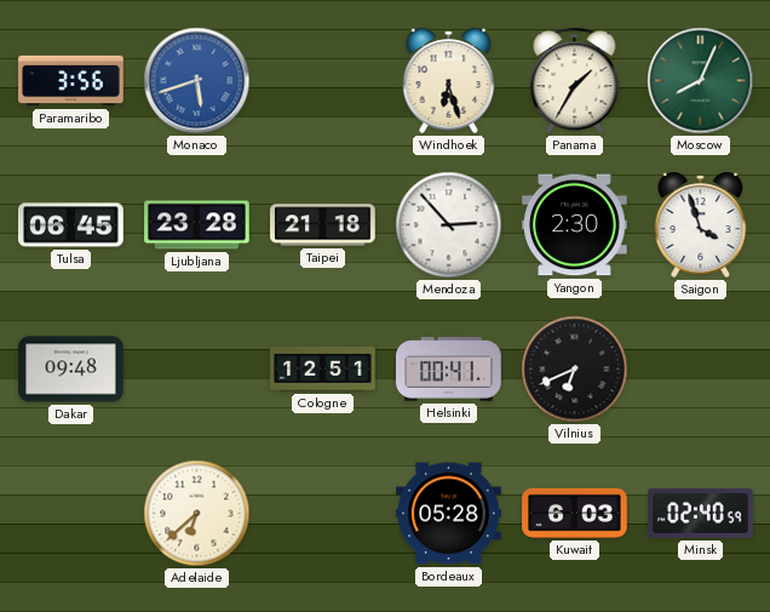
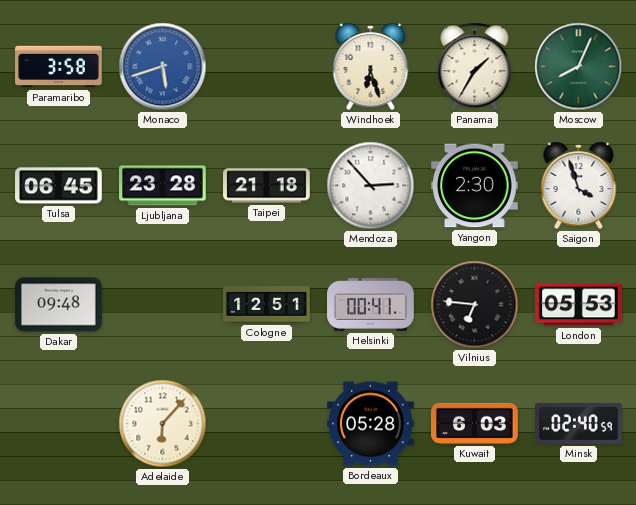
Paramaribo: 3:56 -> 3:58 (59, 67)
Vilnius: 6:41 -> 6:46 (475, 305)
London: none -> 05:53 (579, 305)
Adelaide: 6:38 -> 6:07 (163, 424)
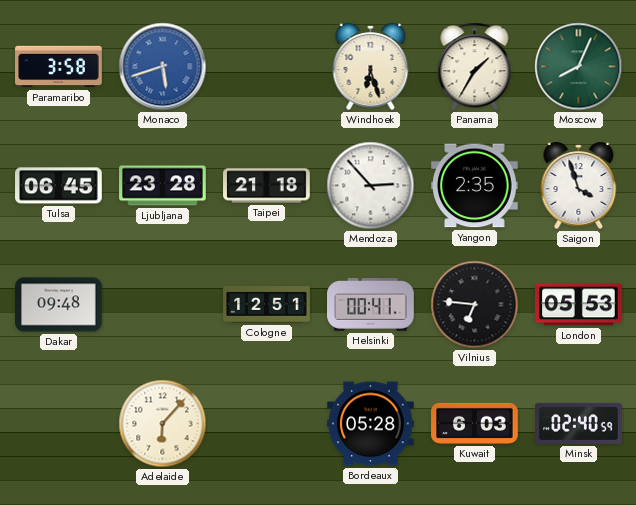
Yangon: 2:30 -> 2:35 (475, 186)
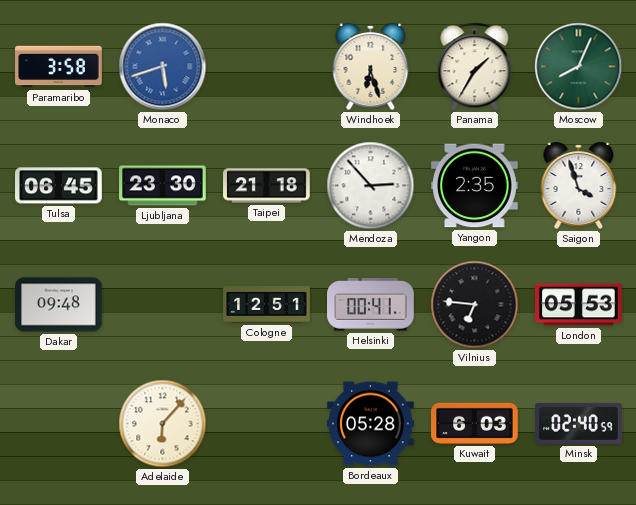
Ljubljana: 23:28 -> 23:30 (163, 186)
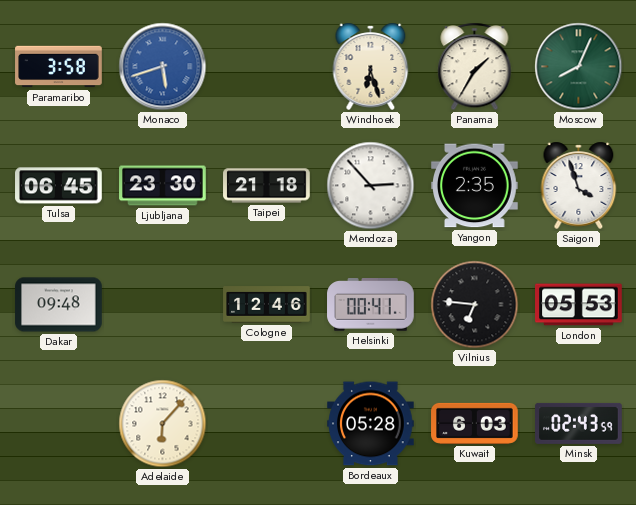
Cologne: 12:51 -> 12:46 (267, 305)
Minsk: 02:40 -> 02:43 (579, 423)
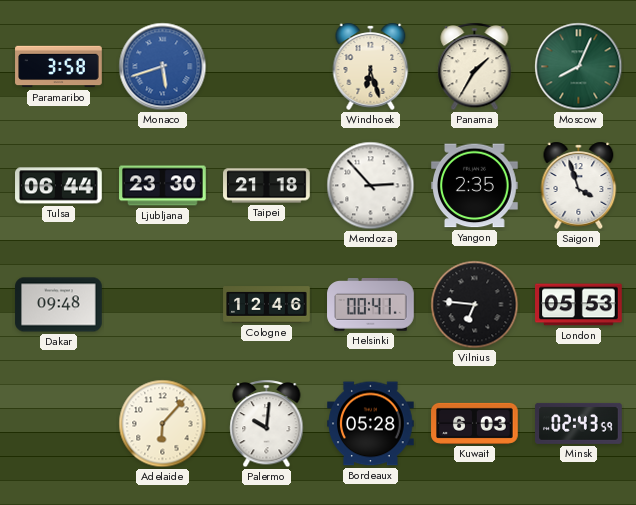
Tulsa: 06:45 -> 06:44 (59, 186)
Palermo: none -> 10:01 (267, 424)
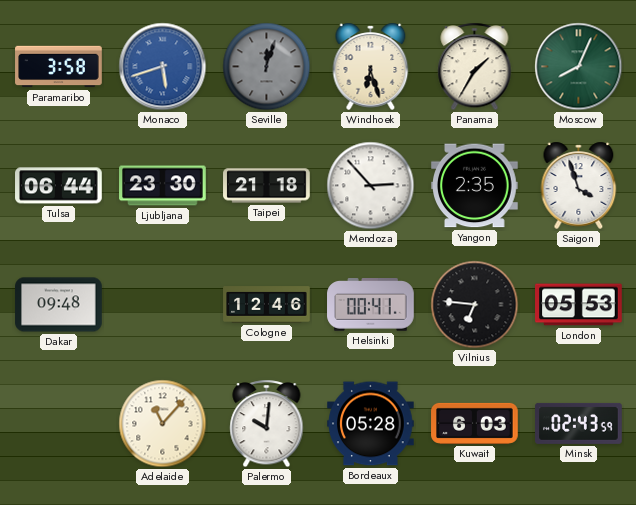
Seville: none -> 12:03 (267, 67)
Adelaide: 6:07 -> 11:07 (163, 424)
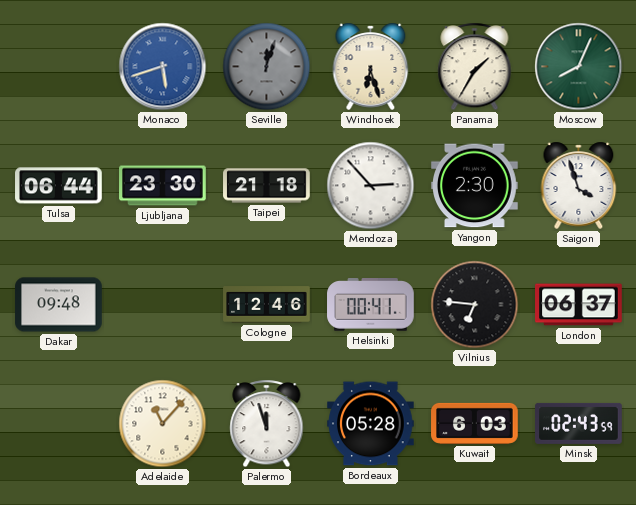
Paramaribo: 3:58 -> none (59, 67)
Yangon: 2:35 -> 2:30 (475, 186)
London: 05:53 -> 06:37 (579, 305)
Palermo: 10:01 -> 11:57 (267, 424)
